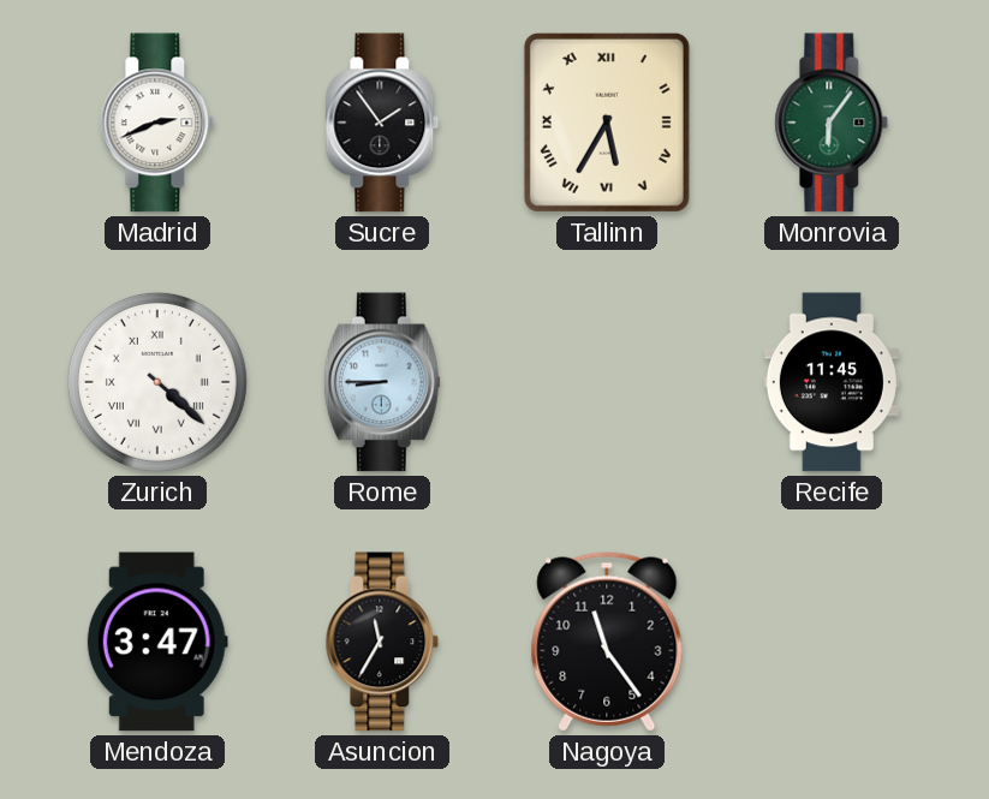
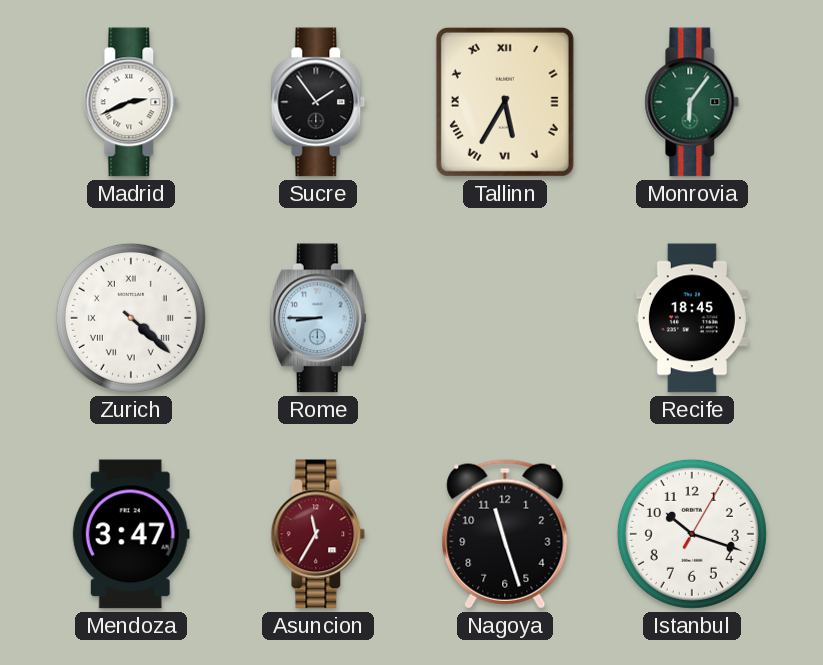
Recife: 11:45 -> 18:45 (692, 318)
Asuncion dial: black -> burgundy (318, 534)
Nagoya: 11:24 -> 11:27 (505, 534)
Istanbul: none -> 10:18 (692, 534)
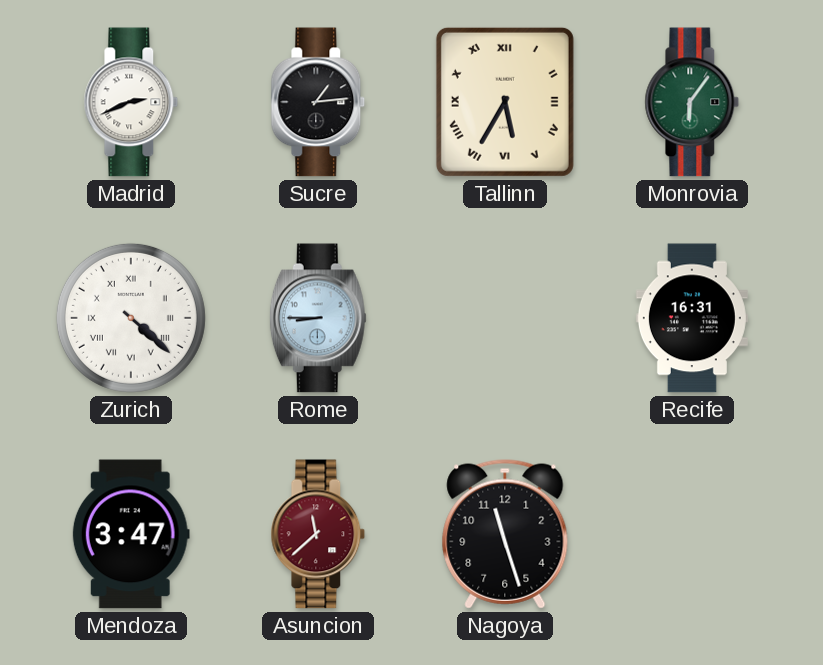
Sucre: 1:54 -> 1:14 (318, 102)
Recife: 18:45 -> 16:31 (692, 318)
Asuncion: 11:35 -> 11:38 (318, 534)
Istanbul: 10:18 -> none (692, 534)
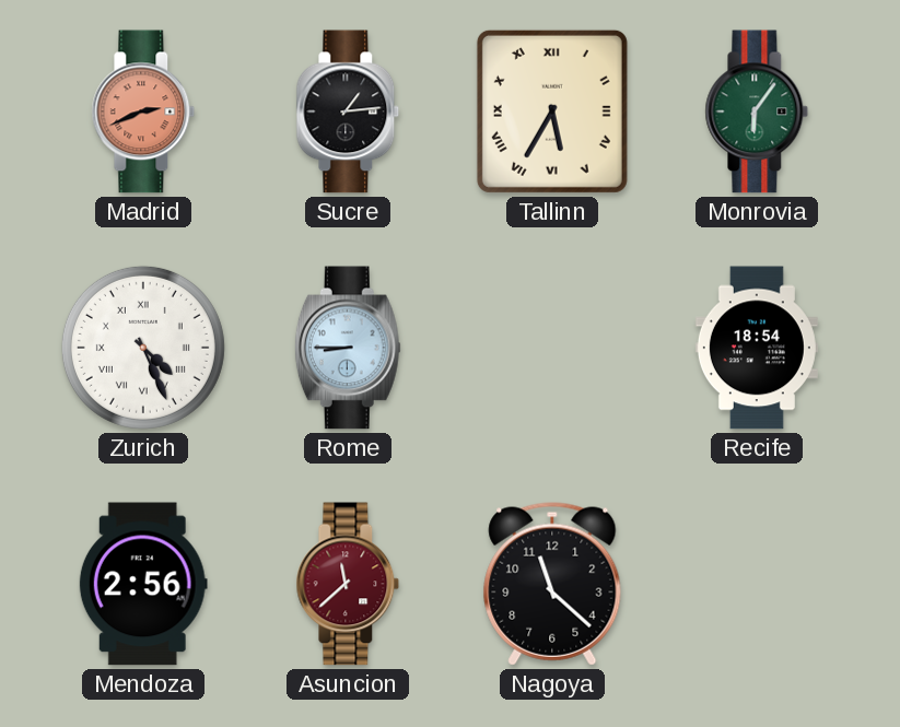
Madrid dial: white -> salmon (143, 112)
Zurich: 4:22 -> 4:26 (143, 348)
Recife: 16:31 -> 18:54 (757, 348)
Mendoza: 3:47 -> 2:56 (143, 584)
Nagoya: 11:27 -> 11:22 (552, 584)
